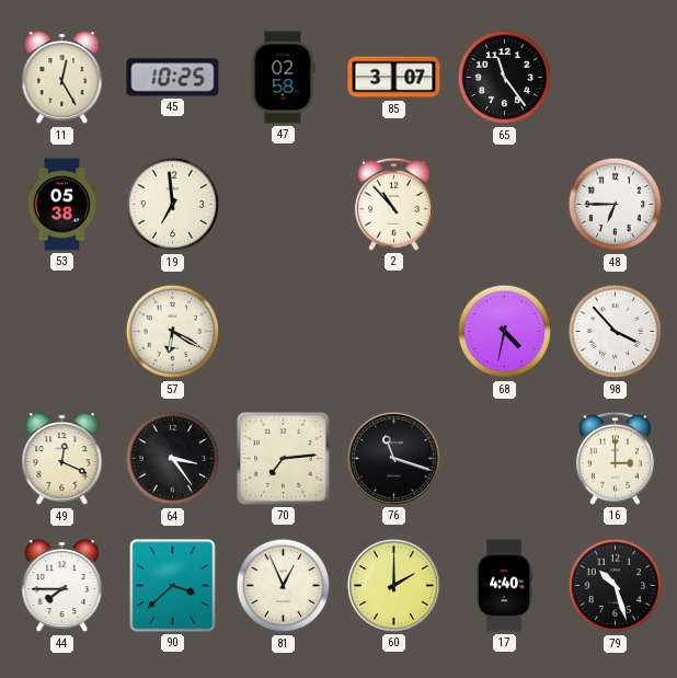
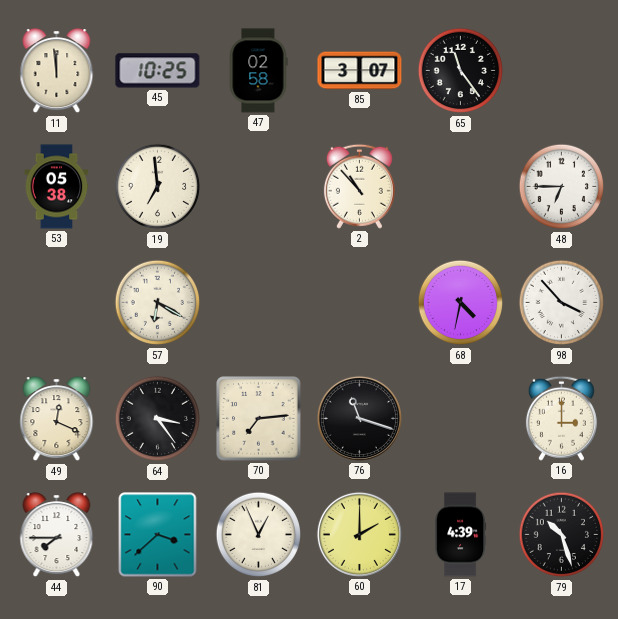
11: 12:25 -> 11:59 (57, 71)
17: 4:40 -> 4:39 (461, 535)
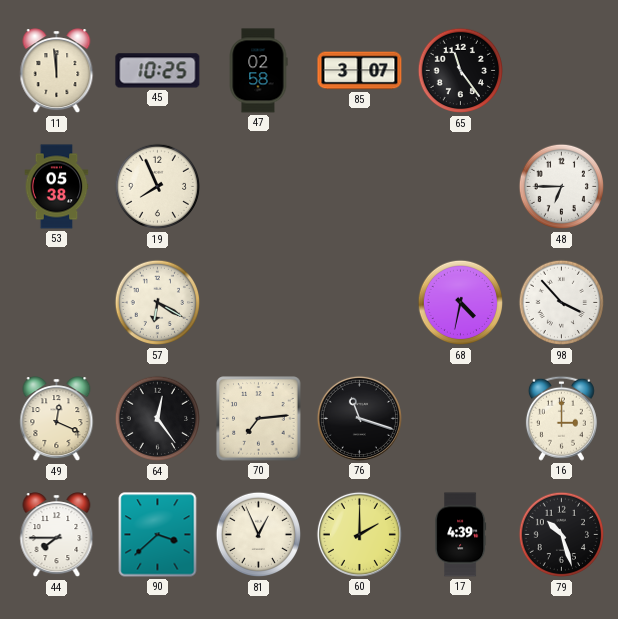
19: 6:59 -> 7:56 (158, 187)
2: 10:53 -> none (359, 186)
64: 3:24 -> 12:24 (158, 419)
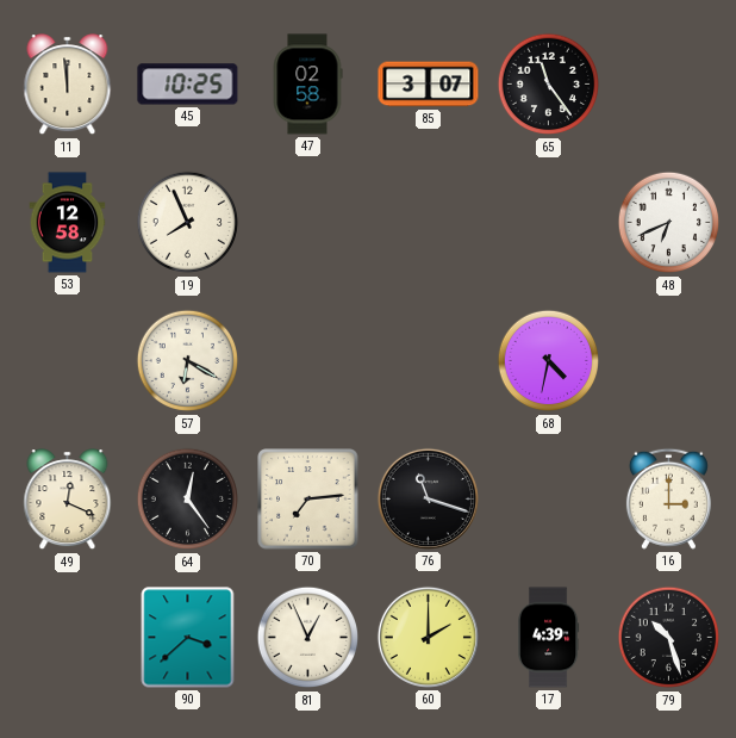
53: 05:38 -> 12:58 (68, 223)
48: 6:45 -> 6:41 (669, 223)
98: 3:53 -> none (562, 303)
44: 7:45 -> none (57, 535)
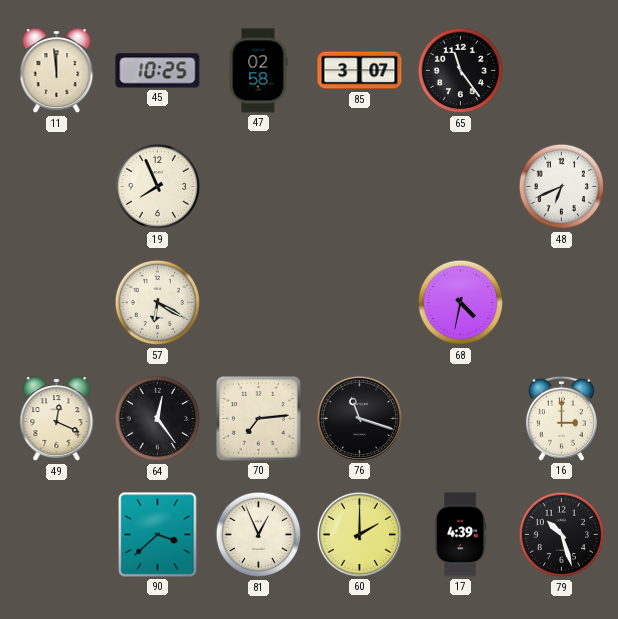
53: 12:58 -> none (68, 223)
